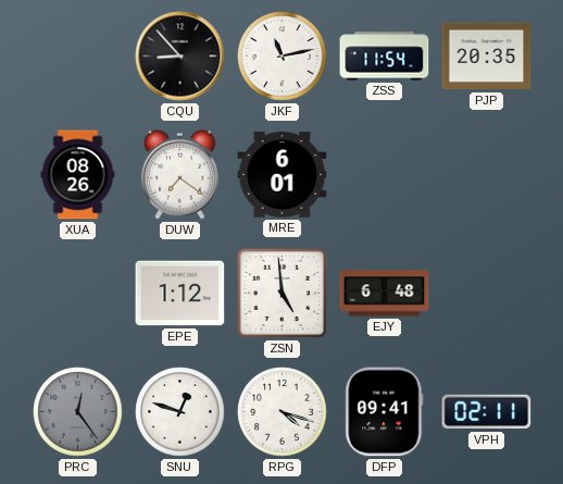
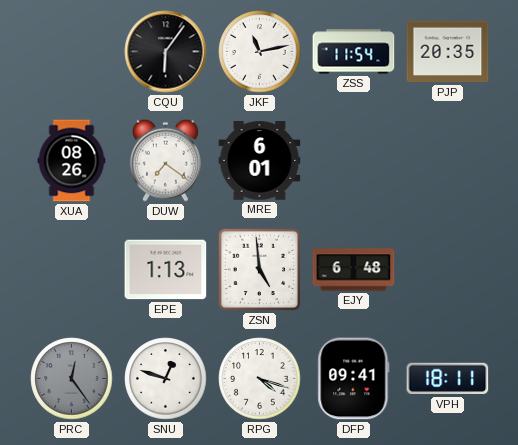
CQU: 8:53 -> 6:06 (166, 52)
EPE: 1:12 -> 1:13 (166, 270)
VPH: 02:11 -> 18:11 (448, 379)
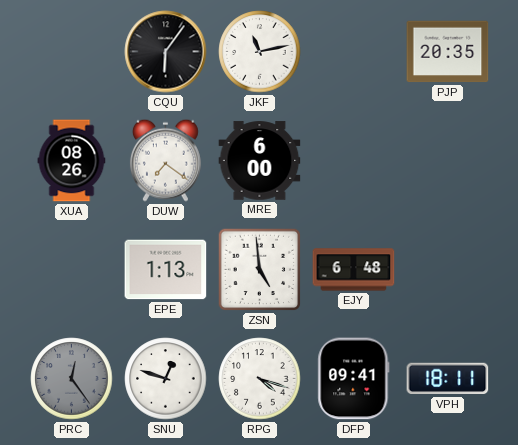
ZSS: 11:54 -> none (354, 52)
MRE: 6:01 -> 6:00 (260, 161)
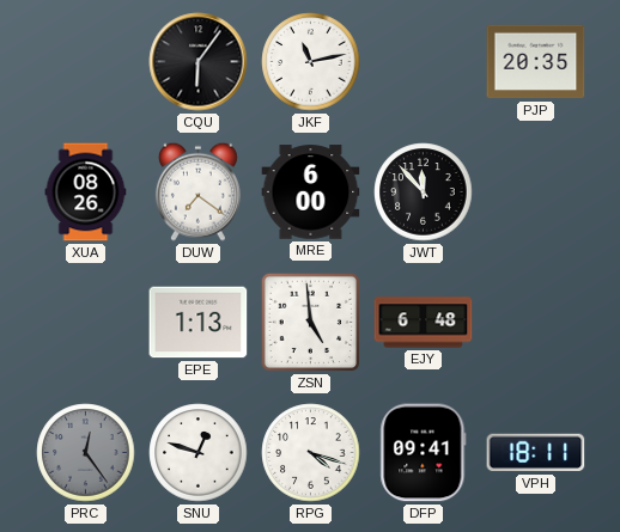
JWT: none -> 11:53 (424, 192)
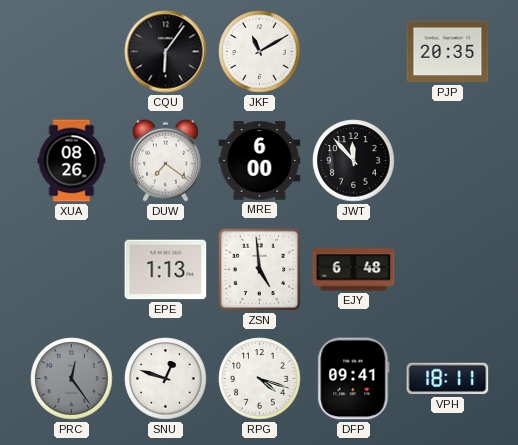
JKF: 11:13 -> 11:10 (260, 52)
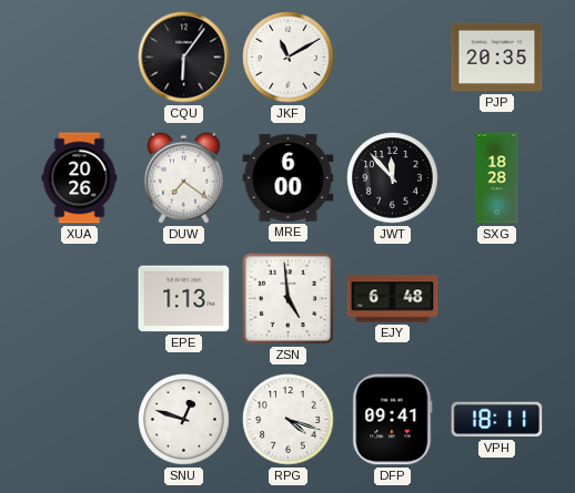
XUA: 08:26 -> 20:26 (80, 178)
SXG: none -> 18:28 (497, 178)
PRC: 12:24 -> none (72, 379)
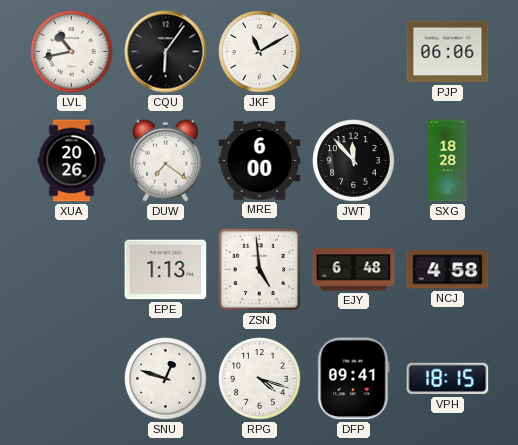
LVL: none -> 10:43 (72, 52)
PJP: 20:35 -> 06:06 (448, 52)
NCJ: none -> 4:58 (448, 270)
VPH: 18:11 -> 18:15 (448, 379)
